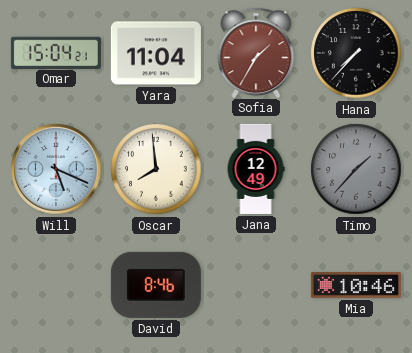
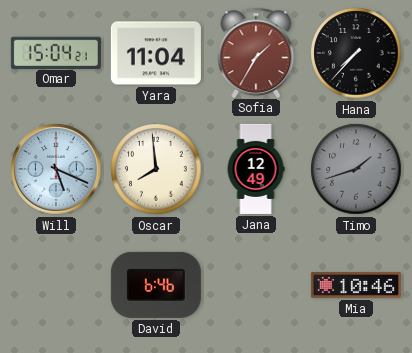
Timo: 1:37 -> 1:42 (356, 169)
David: 8:46 -> 6:46 (156, 285)
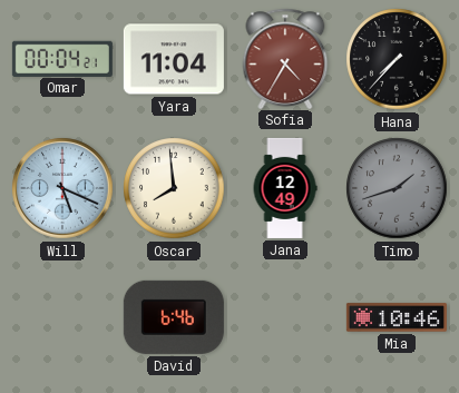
Omar: 15:04 -> 00:04 (62, 58)
Sofia: 1:35 -> 4:35 (285, 58)
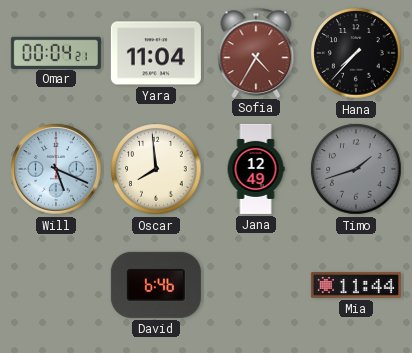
Mia: 10:46 -> 11:44 (356, 285)
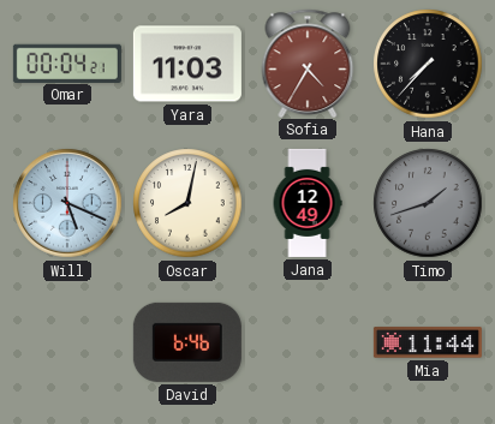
Yara: 11:04 -> 11:03 (187, 64)
Oscar: 7:59 -> 8:02 (187, 203)
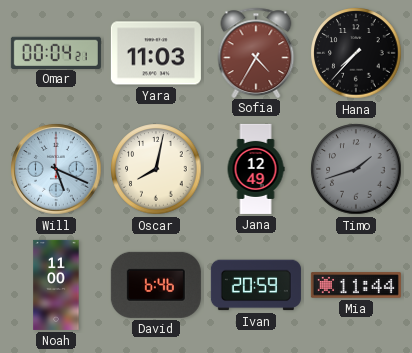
Noah: none -> 11:00 (56, 285)
Ivan: none -> 20:59 (256, 285)
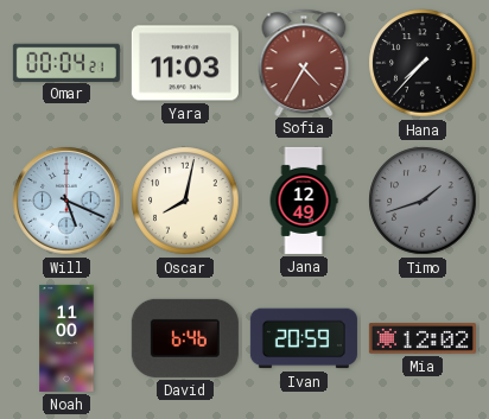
Mia: 11:44 -> 12:02 (423, 338)
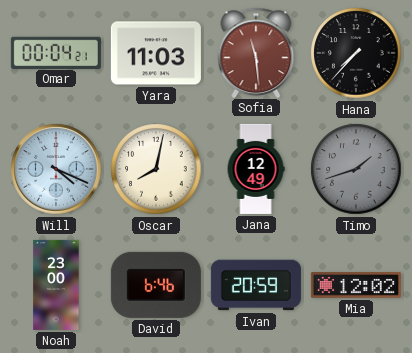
Sofia: 4:35 -> 11:29 (256, 52)
Will: 5:19 -> 4:19 (56, 169)
Noah: 11:00 -> 23:00 (56, 285)
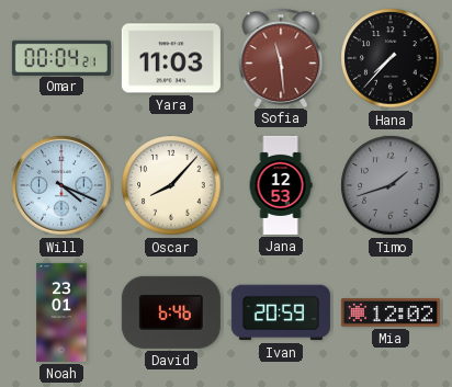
Oscar: 8:02 -> 8:07 (171, 185)
Jana: 12:49 -> 12:53 (281, 185)
Noah: 23:00 -> 23:01 (61, 312)
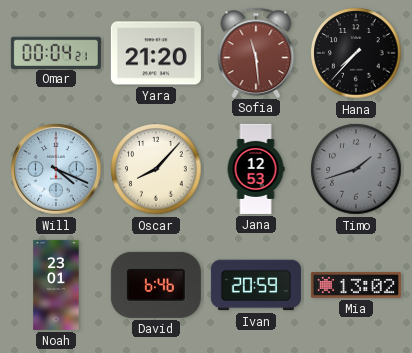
Yara: 11:03 -> 21:20 (156, 53)
Mia: 12:02 -> 13:02 (356, 285)
